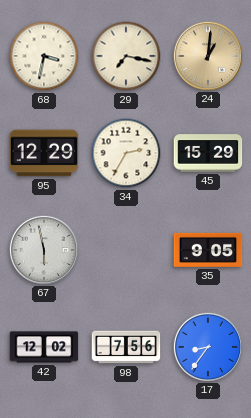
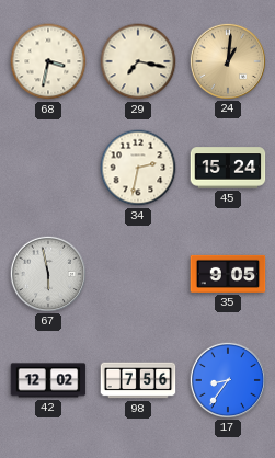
95: 12:29 -> none (44, 153)
34: 2:35 -> 2:32 (138, 168)
45: 15:29 -> 15:24 (228, 168)
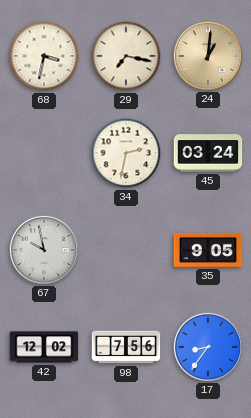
45: 15:24 -> 03:24 (208, 153)
67: 5:58 -> 9:58 (43, 249)
